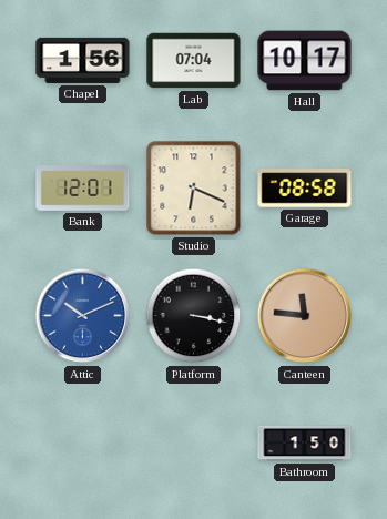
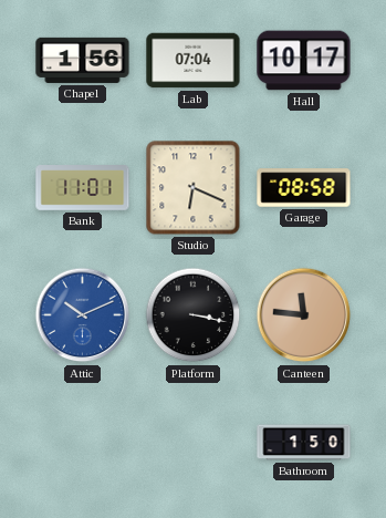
Bank: 12:01 -> 11:01 (83, 188)
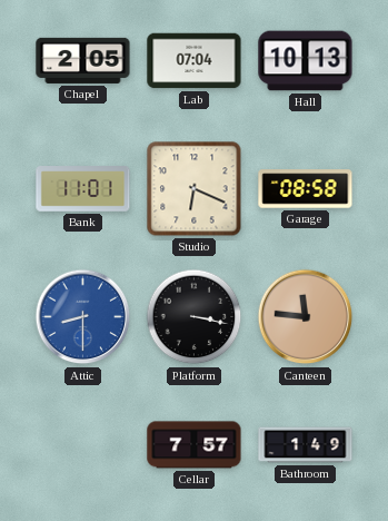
Chapel: 1:56 -> 2:05 (83, 60)
Hall: 10:17 -> 10:13 (306, 61)
Attic: 10:11 -> 8:30 (83, 317)
Cellar: none -> 7:57 (195, 445)
Bathroom: 1:50 -> 1:49 (306, 445)
